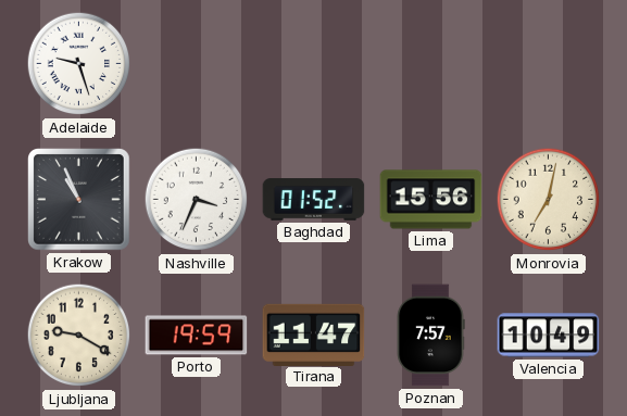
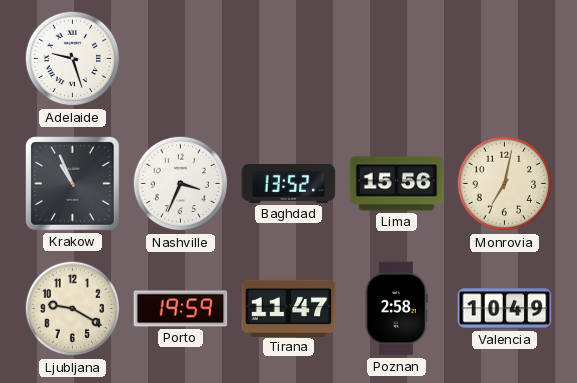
Baghdad: 01:52 -> 13:52 (289, 184)
Poznan: 7:57 -> 2:58 (396, 309)
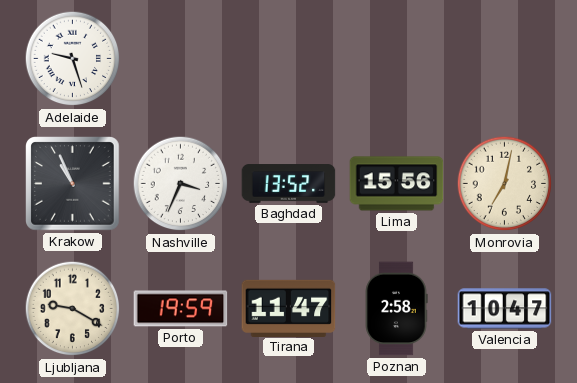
Valencia: 10:49 -> 10:47 (505, 309)
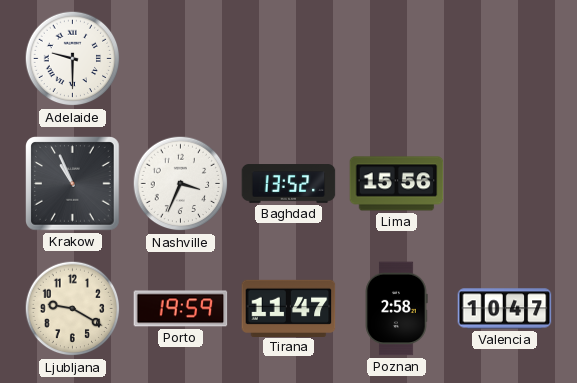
Adelaide: 9:27 -> 9:30 (73, 59)
Monrovia: 7:02 -> none (505, 184)
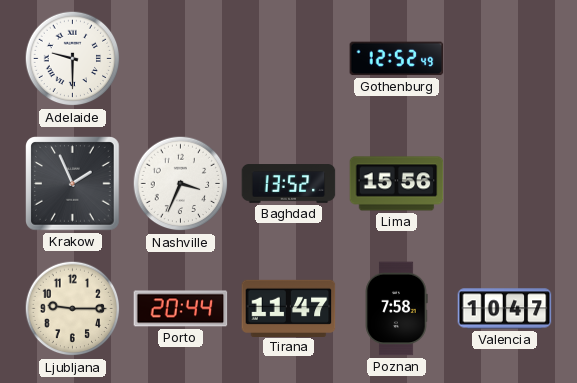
Gothenburg: none -> 12:52 (397, 59)
Krakow: 10:56 -> 1:56 (73, 184)
Ljubljana: 9:20 -> 9:15 (73, 309)
Porto: 19:59 -> 20:44 (181, 309)
Poznan: 2:58 -> 7:58 (396, 309)
